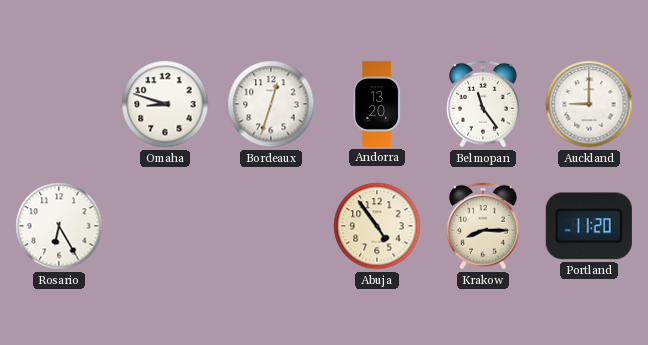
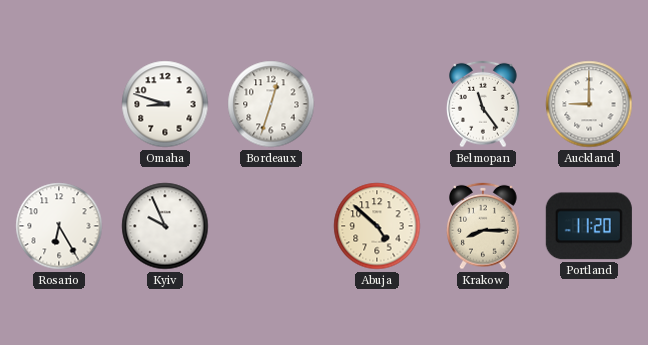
Andorra: 13:20 -> none (377, 104)
Kyiv: none -> 9:56 (165, 226)
Abuja: 4:54 -> 4:52 (377, 226)
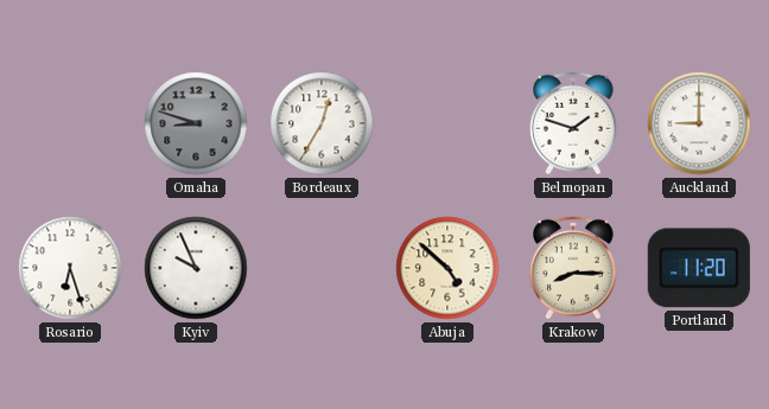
Omaha dial: white -> grey (196, 123)
Bordeaux: 12:33 -> 12:35 (322, 123)
Belmopan: 11:24 -> 1:48 (573, 123)
Rosario: 6:25 -> 6:27 (70, 268)
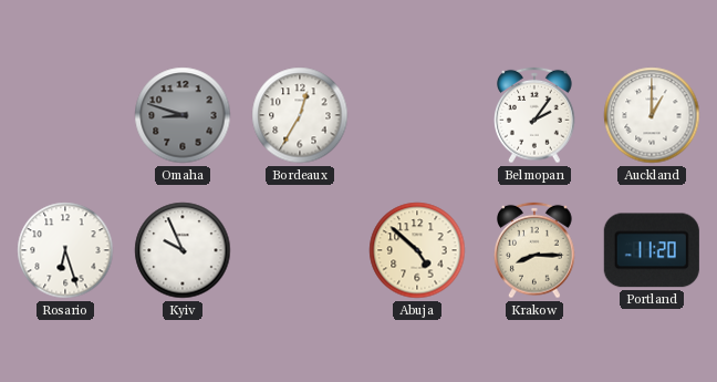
Belmopan: 1:48 -> 2:06 (534, 115)
Auckland: 9:00 -> 1:00 (652, 115)
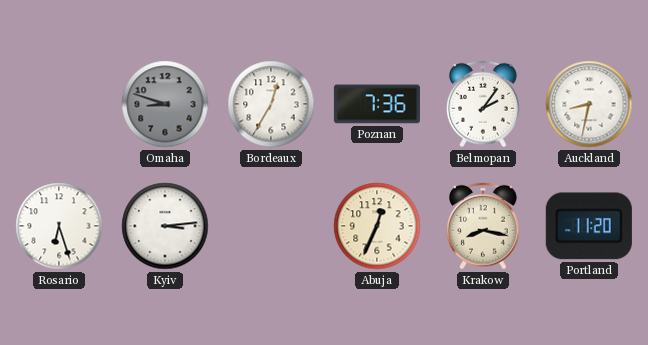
Poznan: none -> 7:36 (377, 104)
Auckland: 1:00 -> 8:32 (589, 104)
Kyiv: 9:56 -> 3:14 (165, 226)
Abuja: 4:52 -> 12:34 (377, 226)
Krakow: 8:15 -> 8:17 (483, 226)
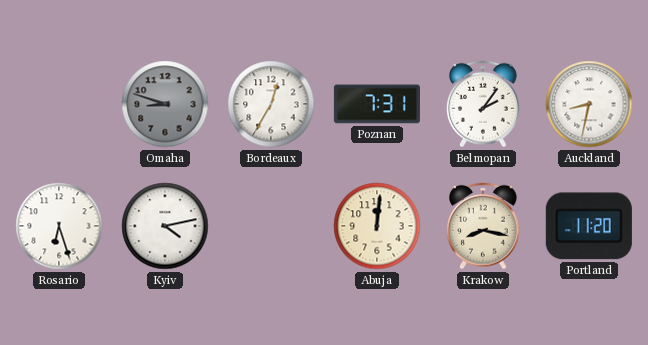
Poznan: 7:36 -> 7:31 (377, 104)
Kyiv: 3:14 -> 4:13 (165, 226)
Abuja: 12:34 -> 12:01 (377, 226)
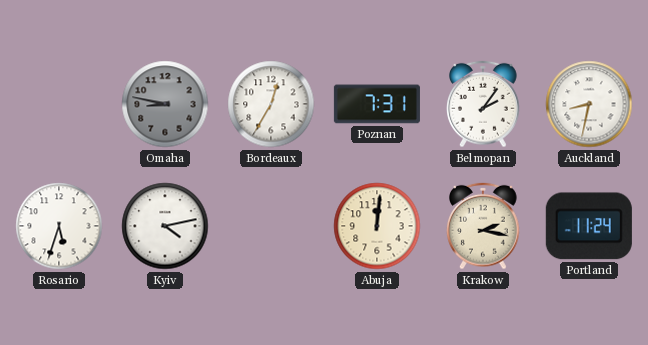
Omaha: 8:48 -> 8:47 (165, 104)
Rosario: 6:27 -> 5:33 (59, 226)
Krakow: 8:17 -> 2:17 (483, 226)
Portland: 11:20 -> 11:24 (589, 226)
